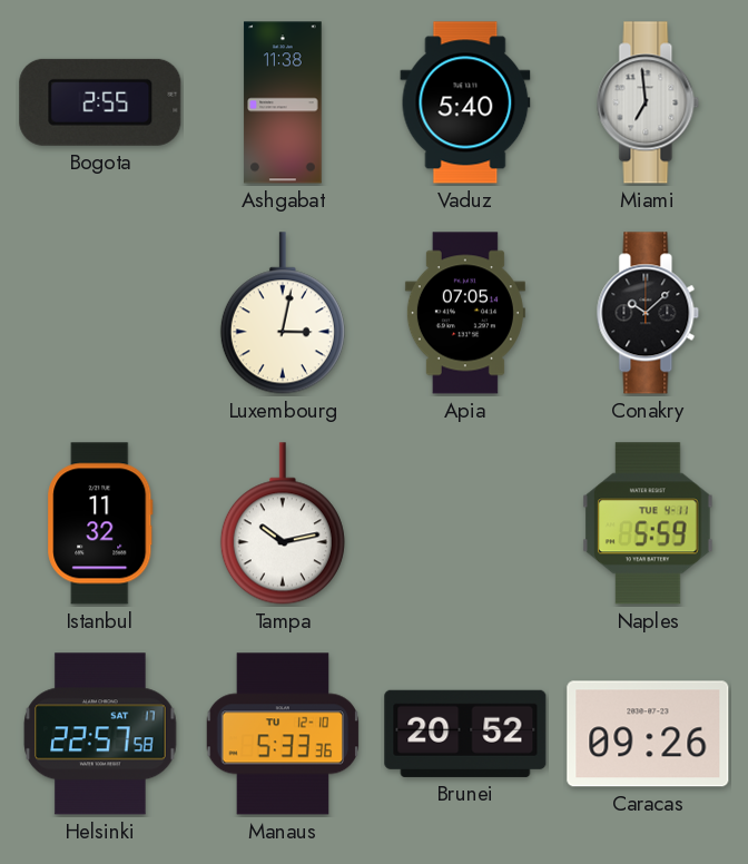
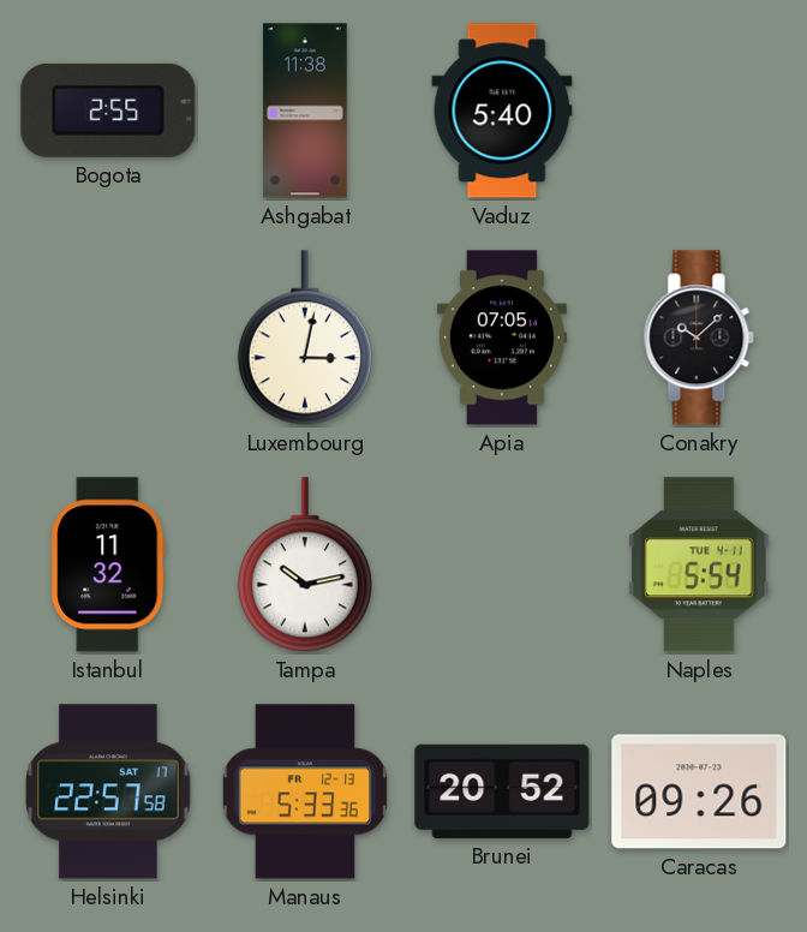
Miami: 6:59 -> none (648, 102)
Naples: 5:59 -> 5:54 (700, 564)
Manaus date: TU 12-10 -> FR 12-13 (305, 791)
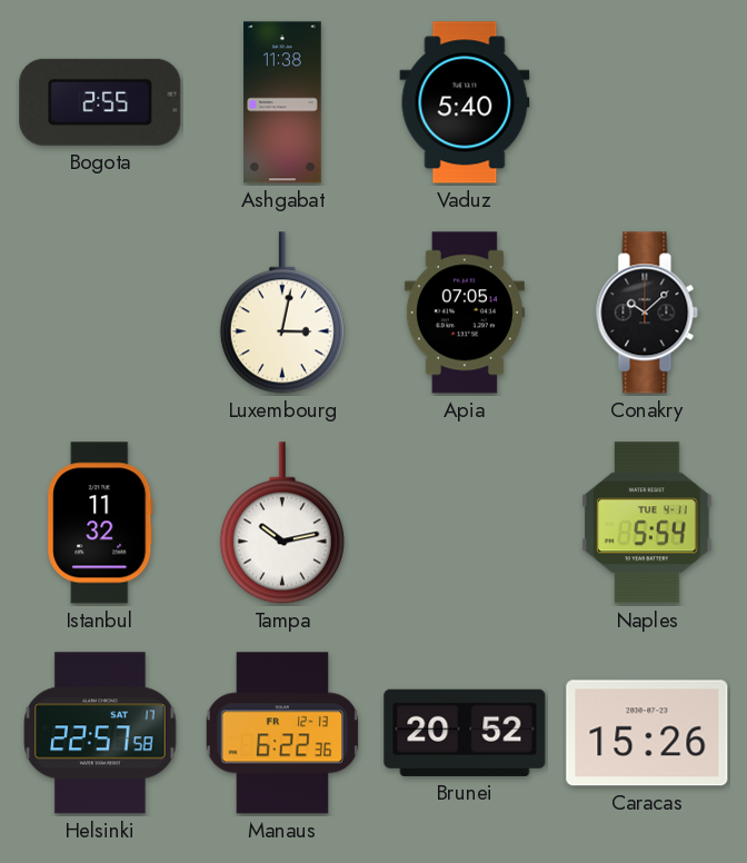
Manaus: 5:33 -> 6:22 (282, 733)
Caracas: 09:26 -> 15:26 (647, 733)
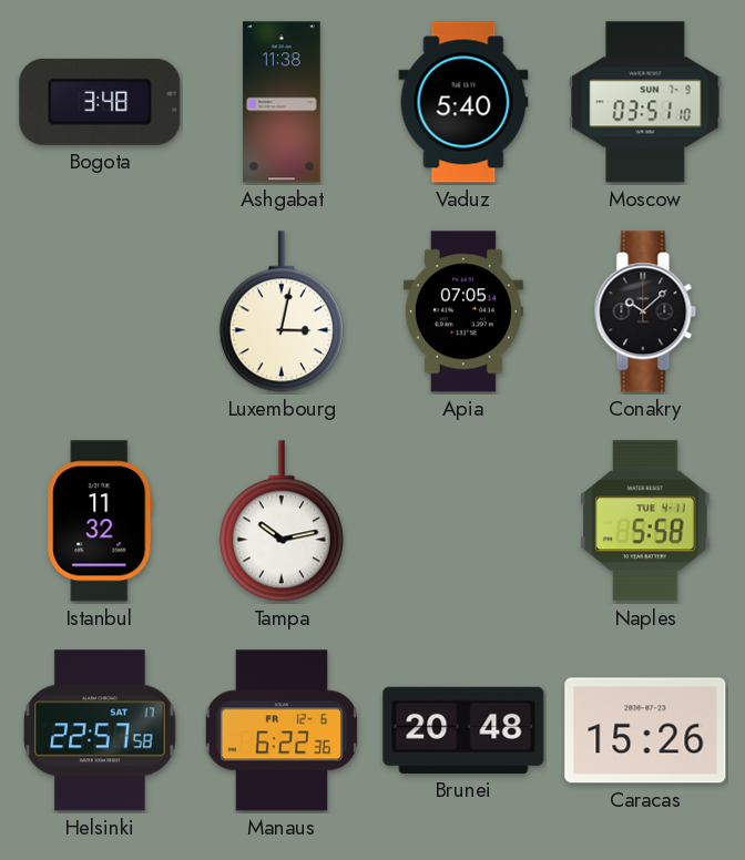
Bogota: 2:55 -> 3:48 (100, 102)
Moscow: none -> 03:51 (645, 102)
Naples: 5:54 -> 5:58 (646, 521)
Manaus date: FR 12-13 -> FR 12-6 (282, 730)
Brunei: 20:52 -> 20:48 (463, 730)
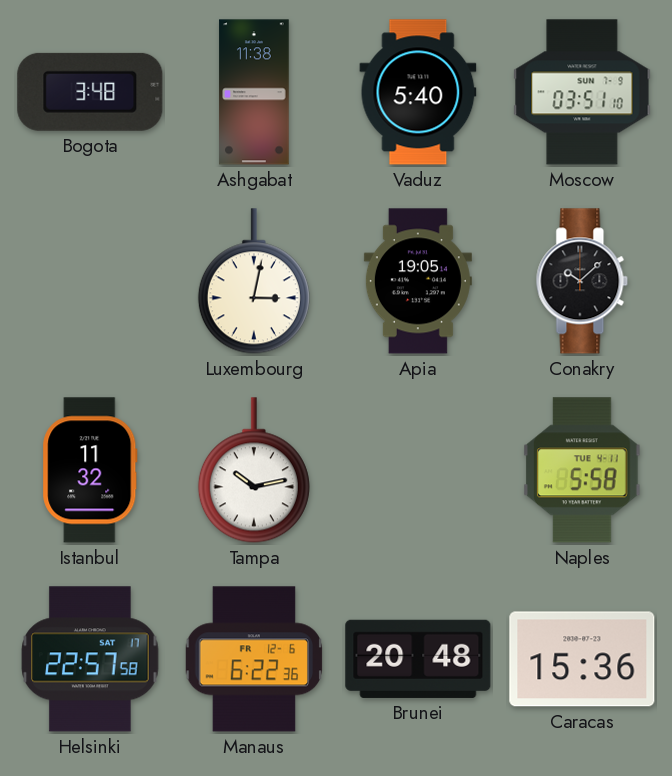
Apia: 07:05 -> 19:05 (418, 281)
Caracas: 15:26 -> 15:36 (582, 659)
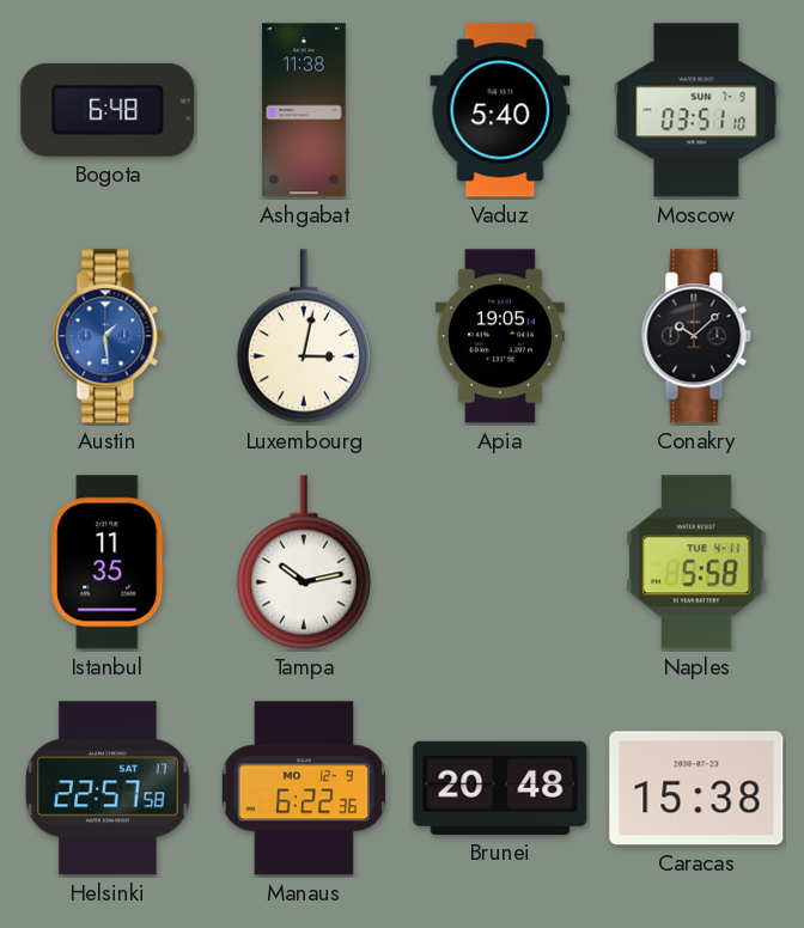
Bogota: 3:48 -> 6:48 (108, 110)
Austin: none -> 1:29 (108, 336)
Istanbul: 11:32 -> 11:35 (108, 562)
Manaus date: FR 12-6 -> MO 12-9 (304, 788)
Caracas: 15:36 -> 15:38 (696, 788)
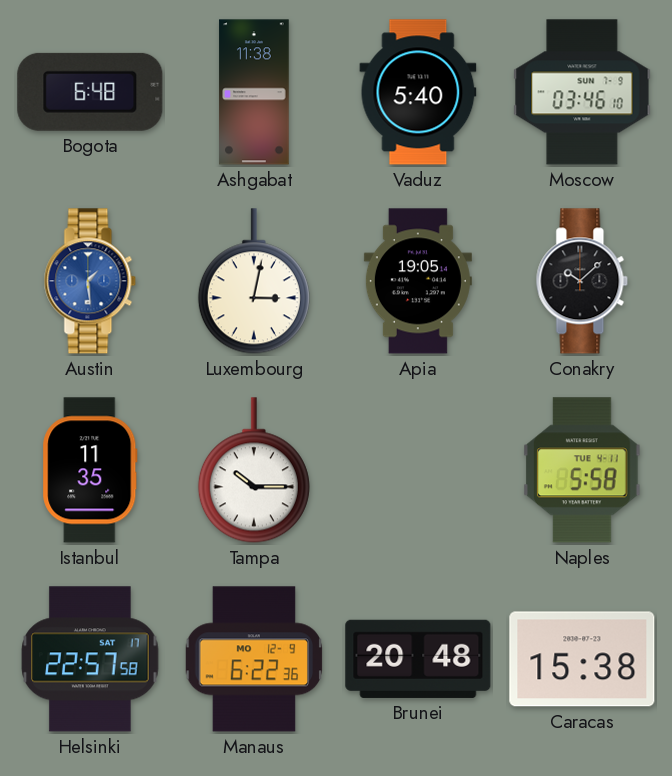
Moscow: 03:51 -> 03:46 (582, 92)
Tampa: 10:13 -> 10:15 (254, 470)
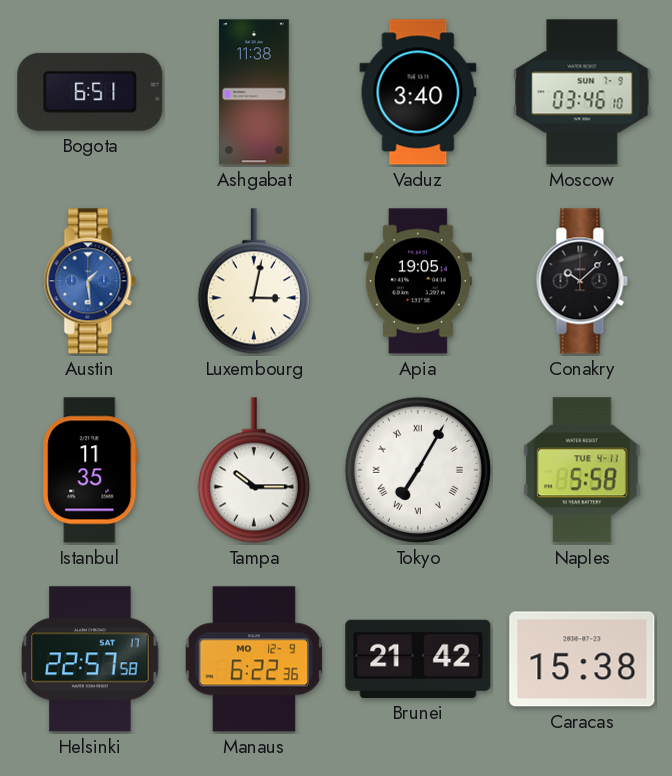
Bogota: 6:48 -> 6:51 (90, 92)
Vaduz: 5:40 -> 3:40 (418, 92)
Tokyo: none -> 7:05 (418, 470)
Brunei: 20:48 -> 21:42 (418, 659)
